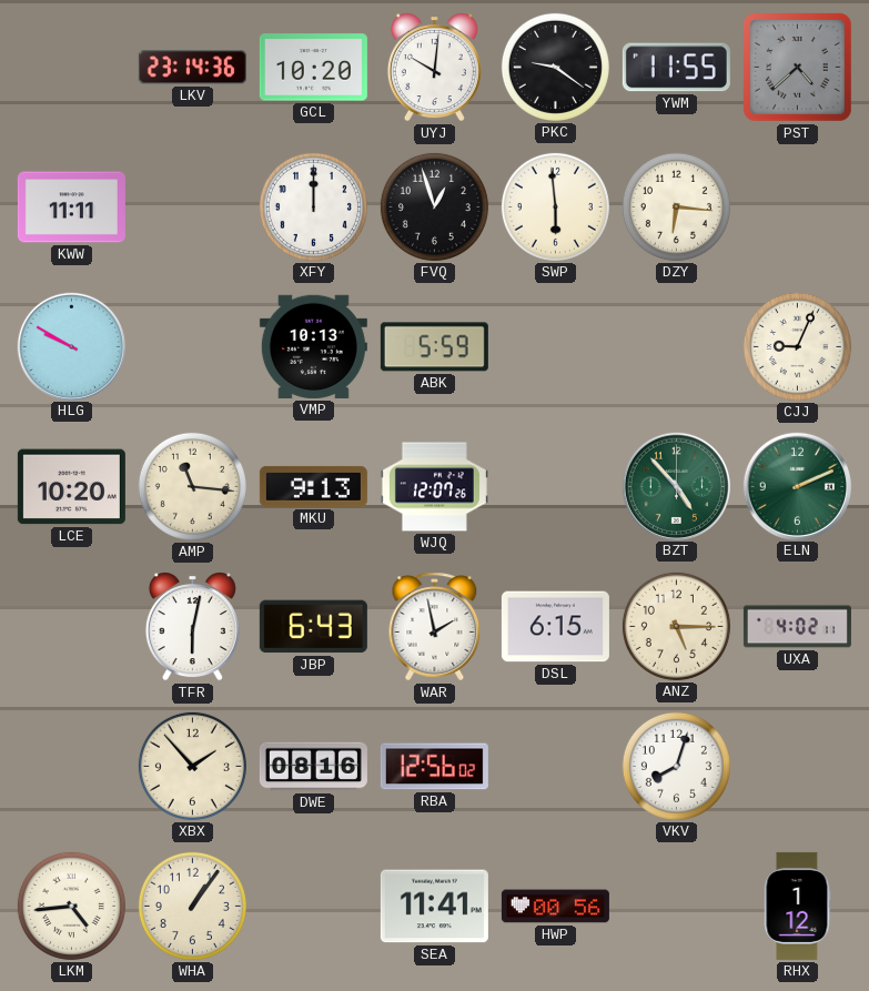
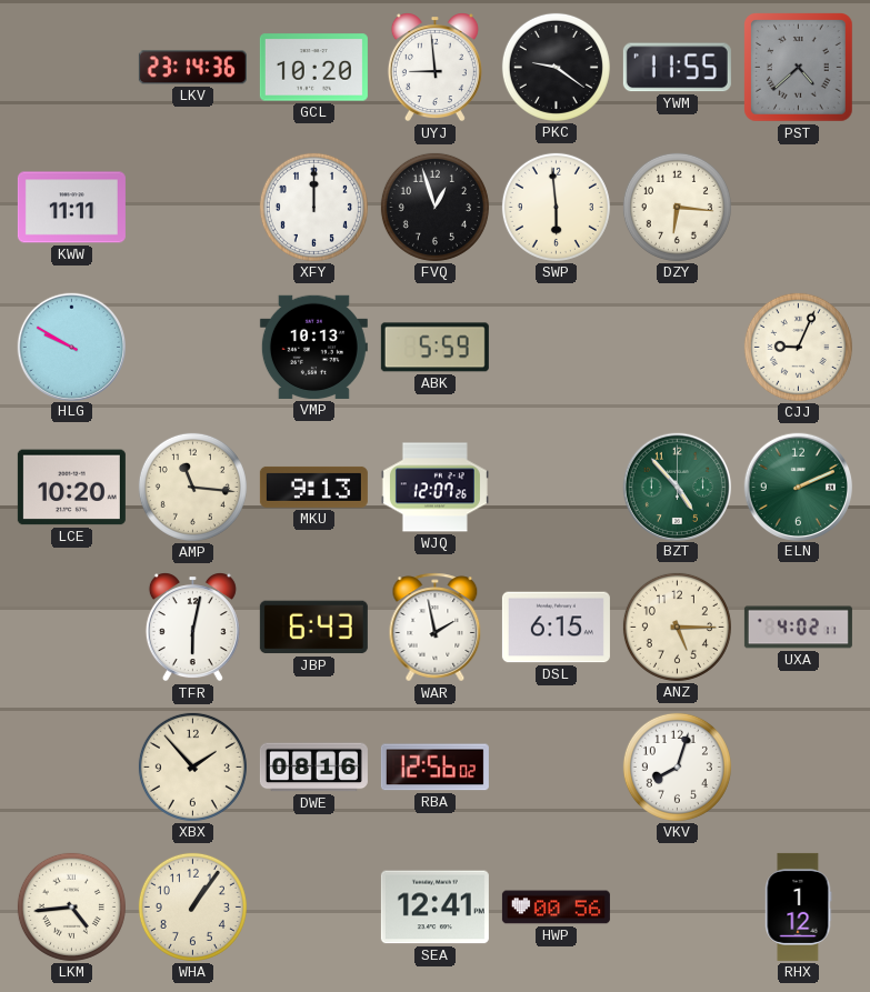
UYJ: 10:01 -> 8:59 (434, 68)
SEA: 11:41 -> 12:41 (434, 908)
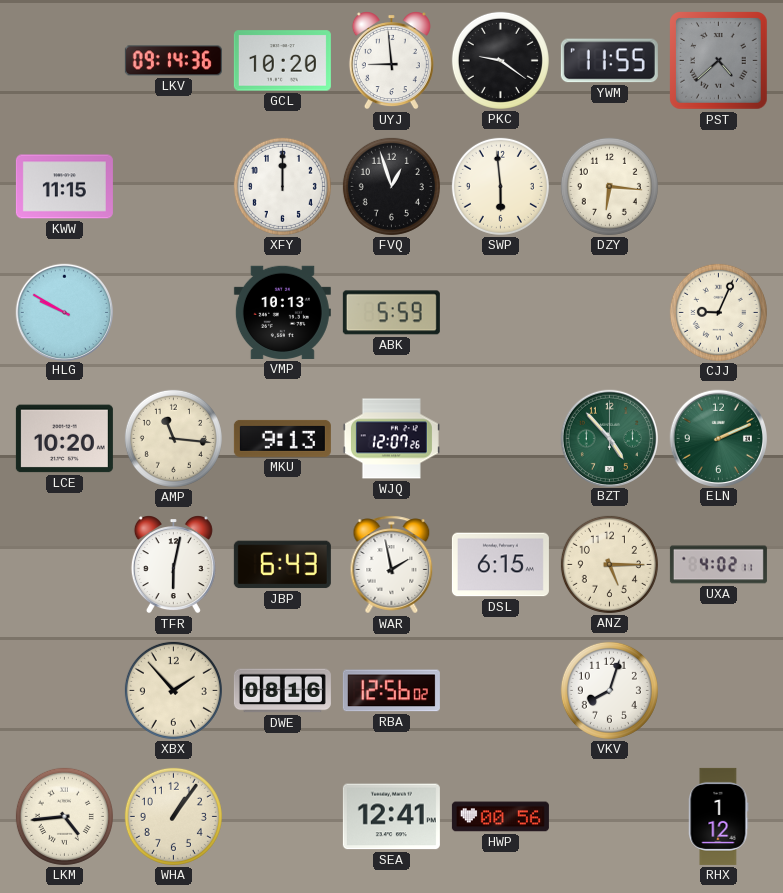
LKV: 23:14 -> 09:14 (173, 61)
KWW: 11:11 -> 11:15 (64, 187)
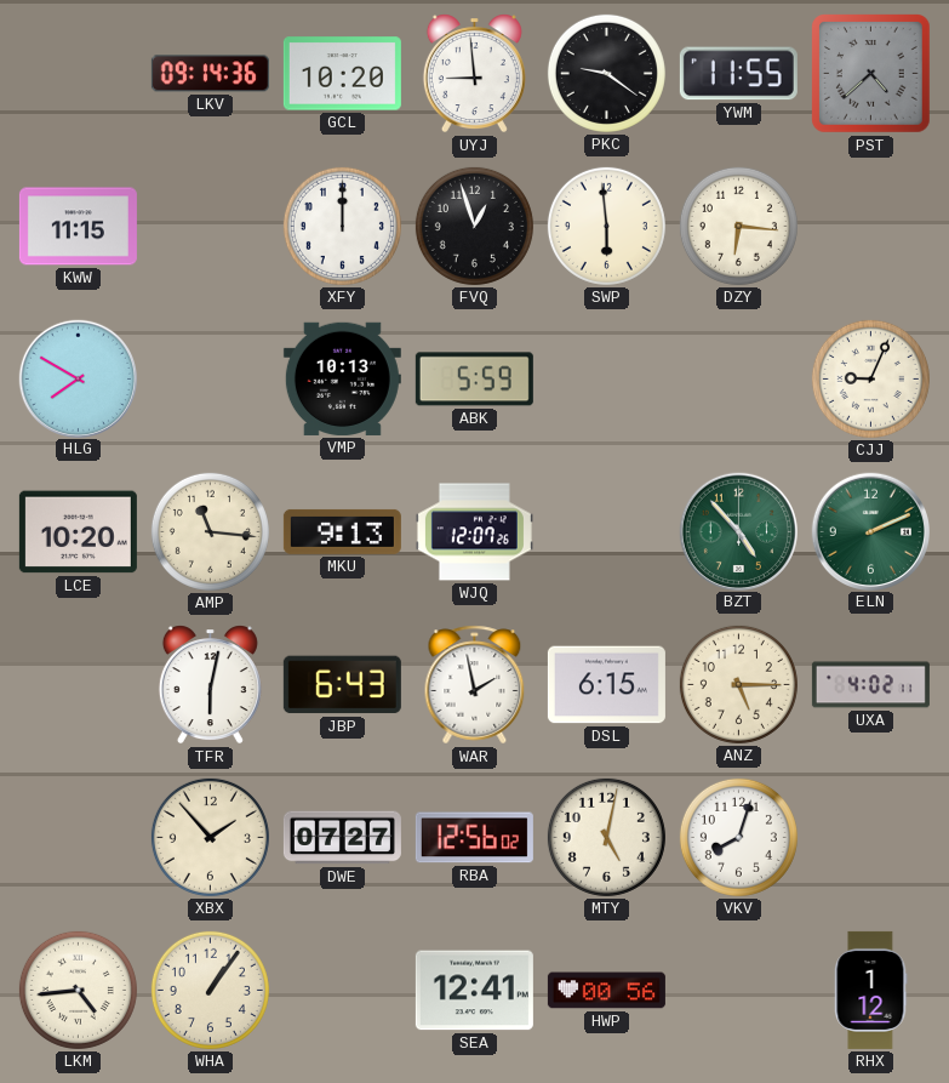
HLG: 9:50 -> 7:50 (78, 378)
DWE: 08:16 -> 07:27 (342, 838)
MTY: none -> 5:02 (606, 837)
